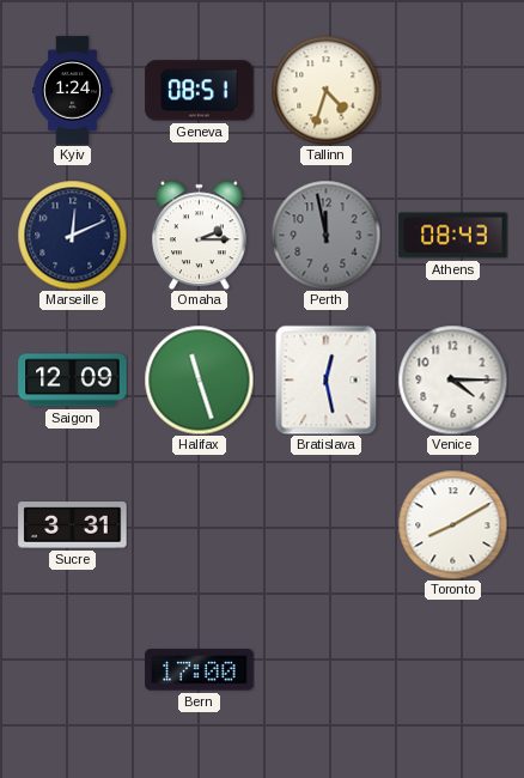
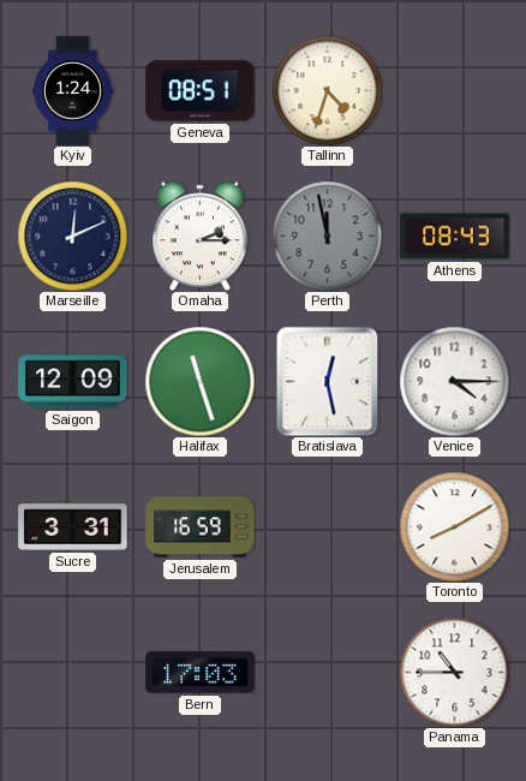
Jerusalem: none -> 16:59 (201, 527)
Bern: 17:00 -> 17:03 (201, 673)
Panama: none -> 10:45 (454, 672)
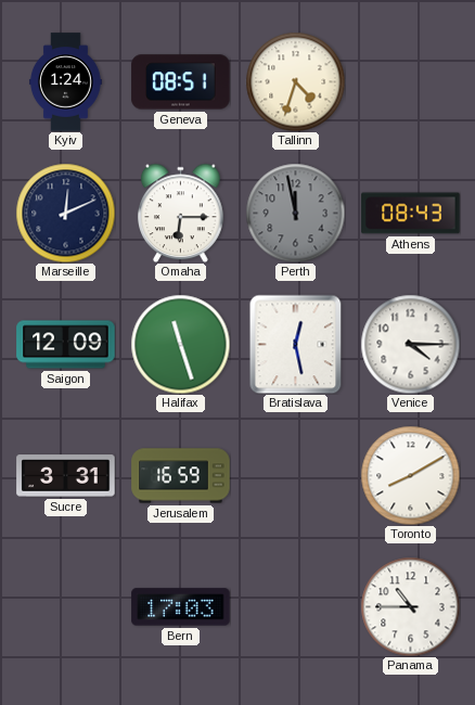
Omaha: 2:15 -> 6:15 (181, 213)
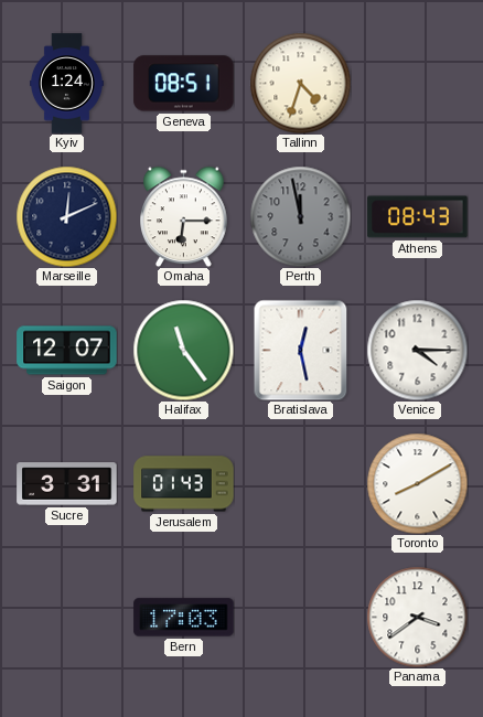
Saigon: 12:09 -> 12:07 (67, 351)
Halifax: 11:27 -> 11:24 (183, 350)
Jerusalem: 16:59 -> 01:43 (184, 484)
Panama: 10:45 -> 3:39 (417, 617)
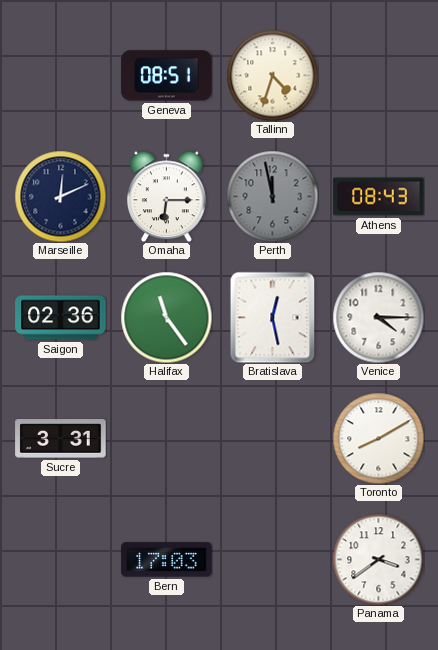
Kyiv: 1:24 -> none (66, 84)
Saigon: 12:07 -> 02:36 (61, 318)
Jerusalem: 01:43 -> none (184, 484)
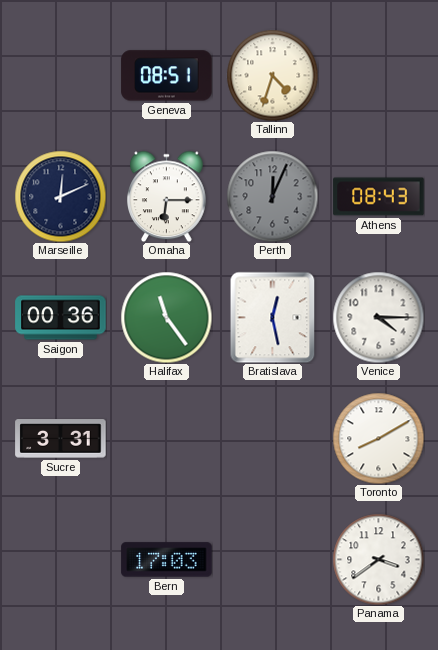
Perth: 11:58 -> 12:04 (272, 196)
Saigon: 02:36 -> 00:36 (61, 318)
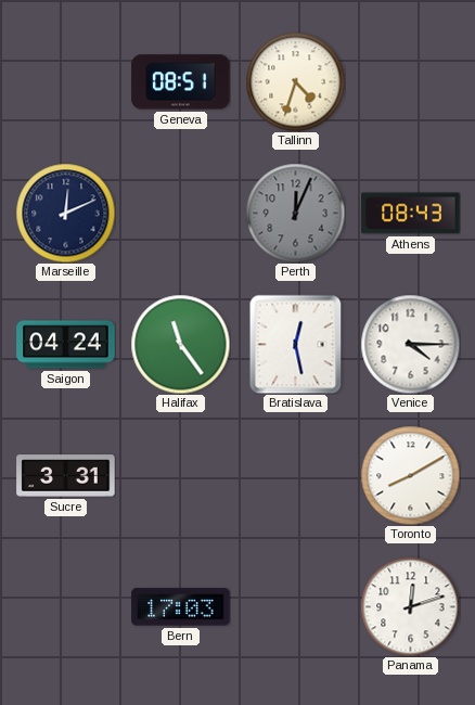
Omaha: 6:15 -> none (167, 196)
Saigon: 00:36 -> 04:24 (66, 345)
Panama: 3:39 -> 12:12 (410, 606)
